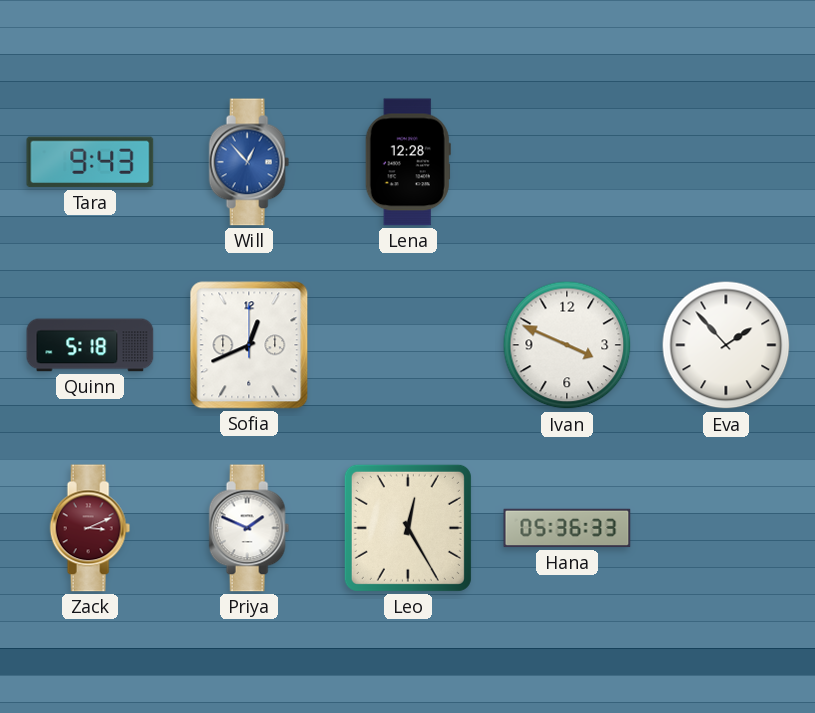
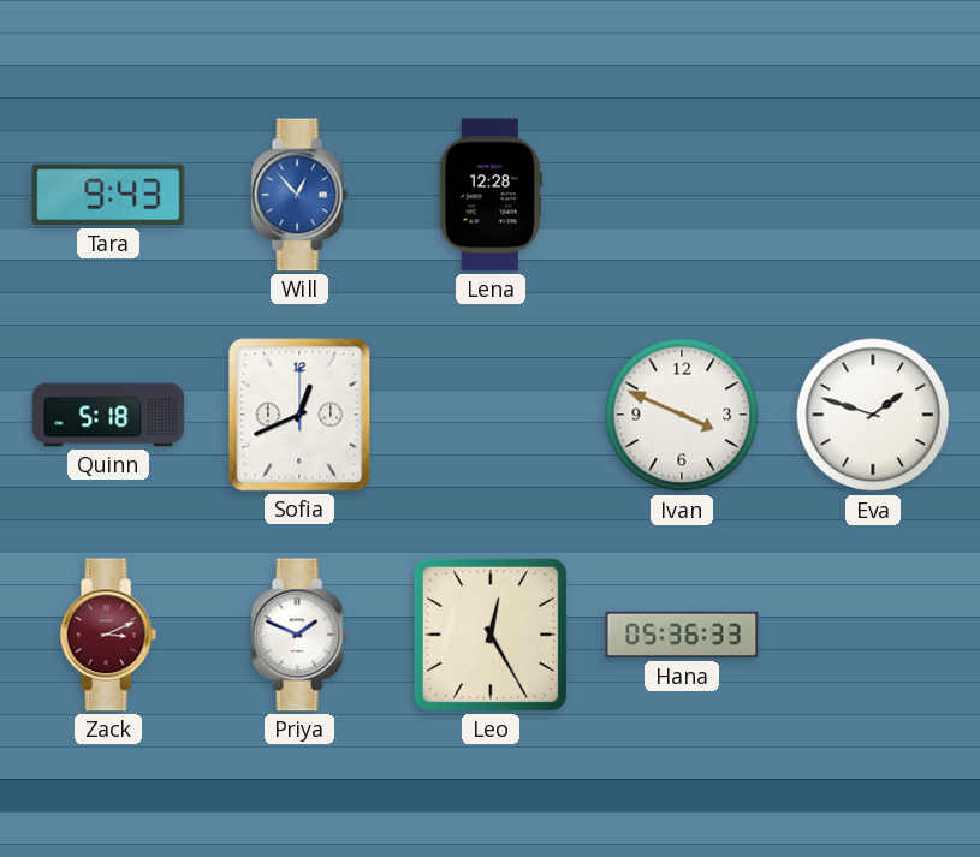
Eva: 1:53 -> 1:48 (873, 415)
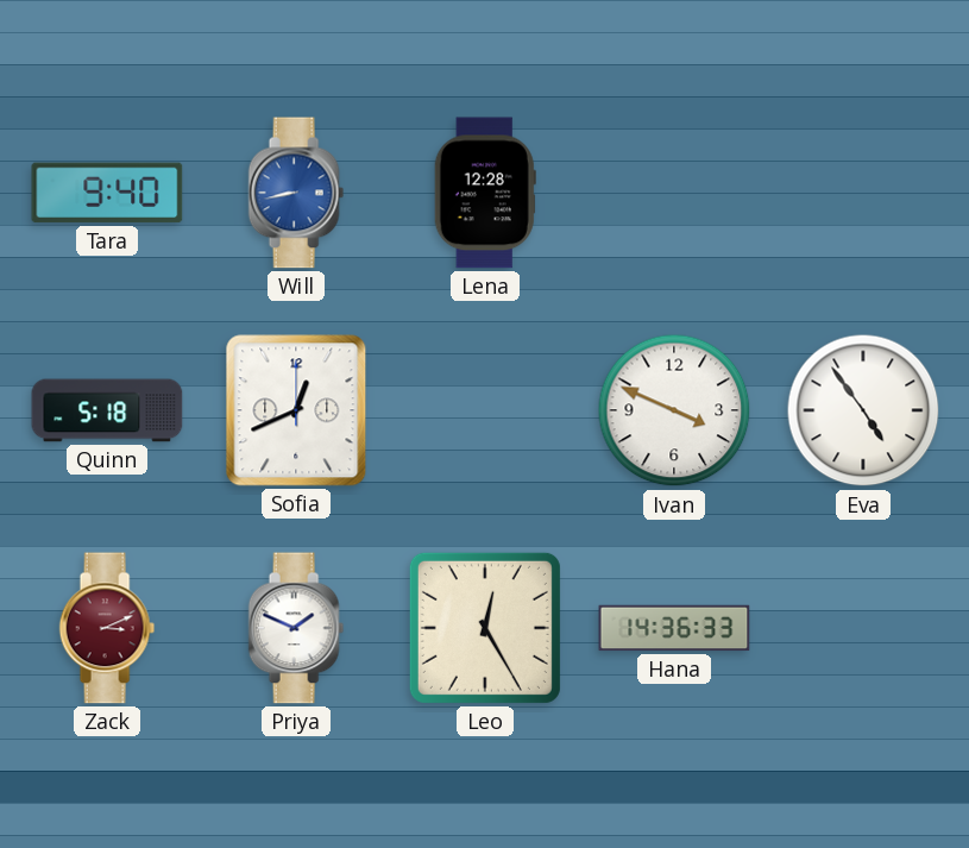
Tara: 9:43 -> 9:40 (107, 193)
Will: 12:53 -> 8:43 (296, 193)
Eva: 1:48 -> 4:54 (863, 410)
Hana: 05:36 -> 14:36 (674, 628)
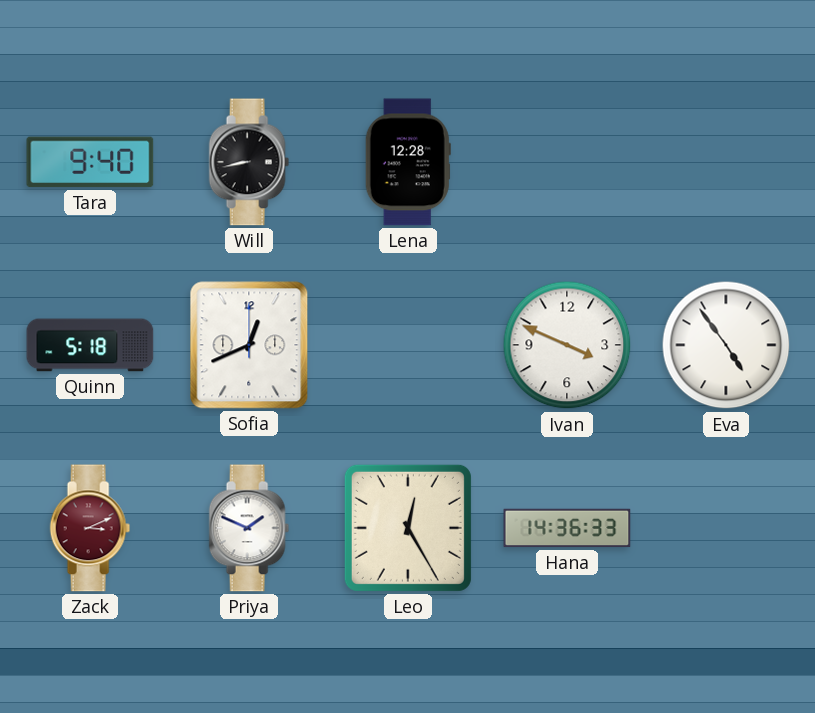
Will dial: blue -> black (249, 162)
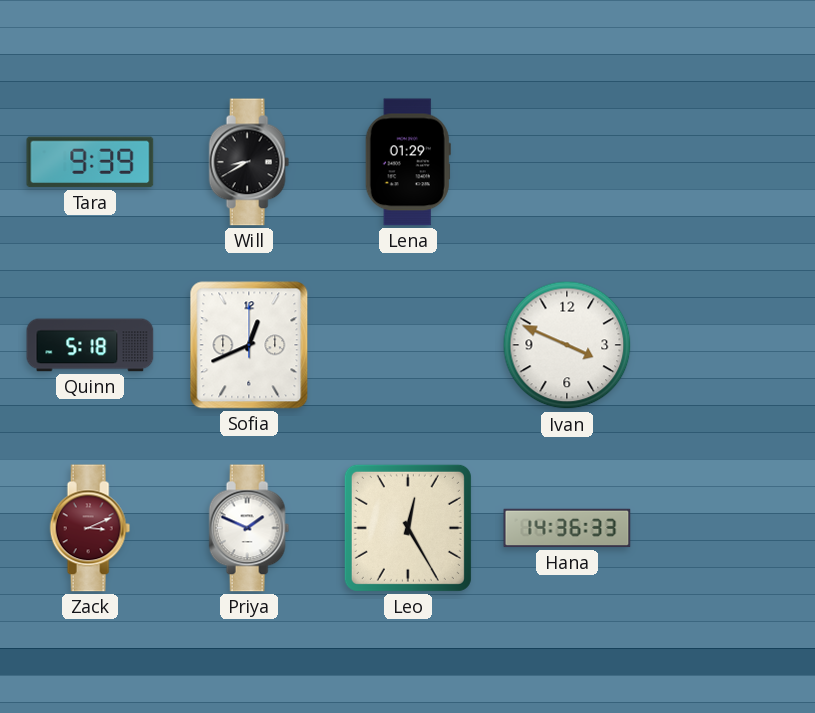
Tara: 9:40 -> 9:39 (90, 162)
Will: 8:43 -> 8:40 (249, 162)
Lena: 12:28 -> 01:29 (408, 162)
Eva: 4:54 -> none (726, 345)
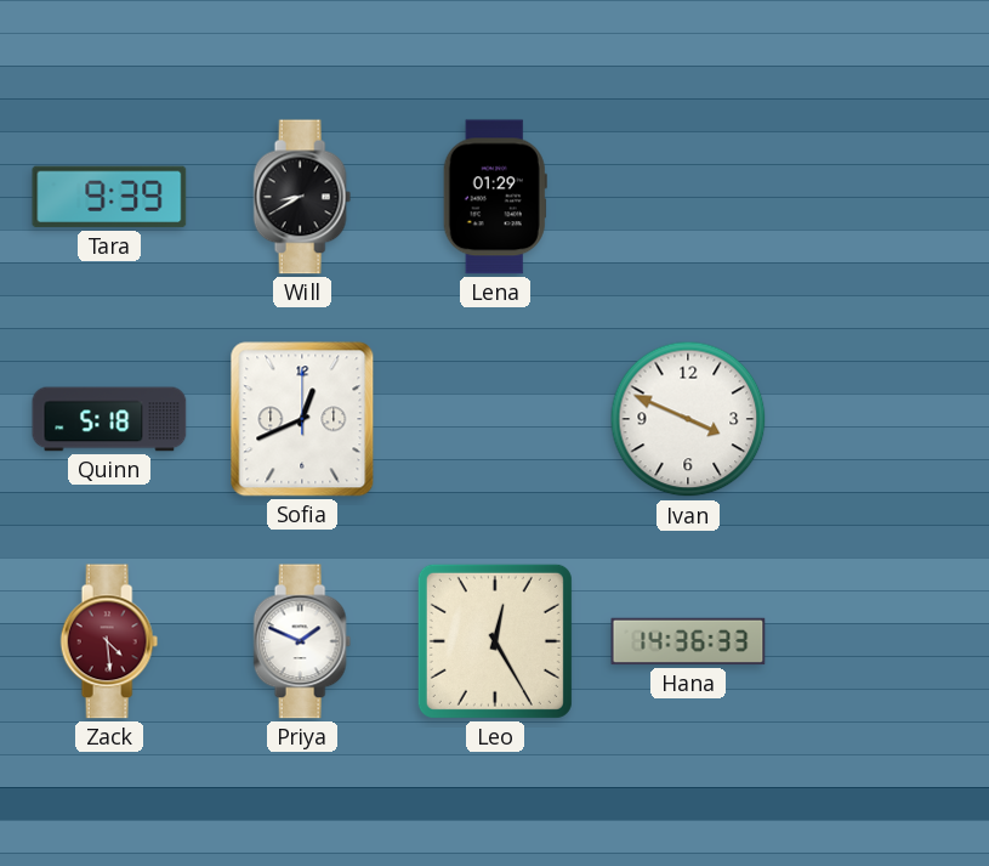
Zack: 3:11 -> 4:29 (109, 641)
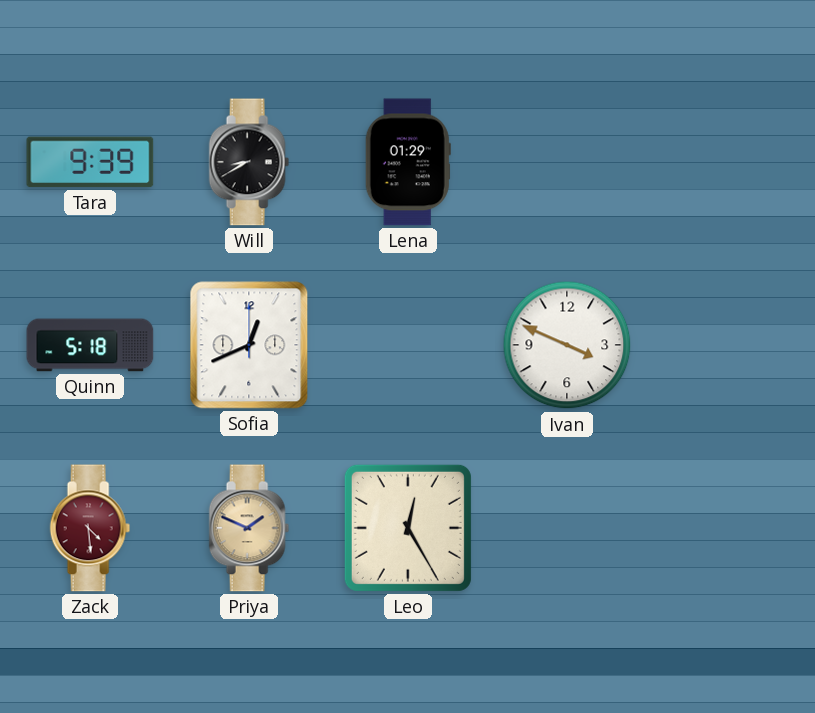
Priya dial: white -> champagne (249, 528)
Hana: 14:36 -> none (688, 641)
